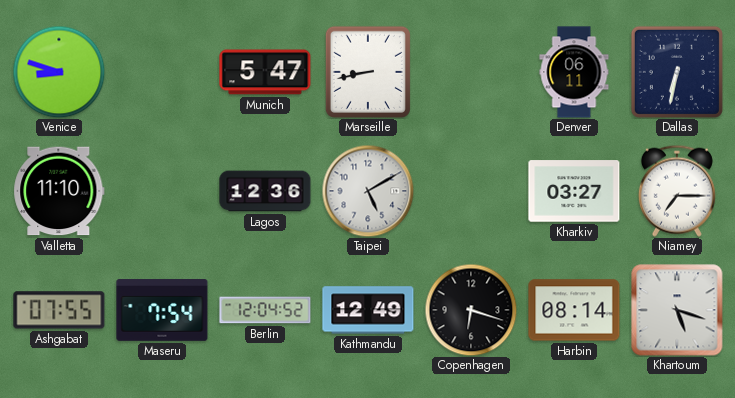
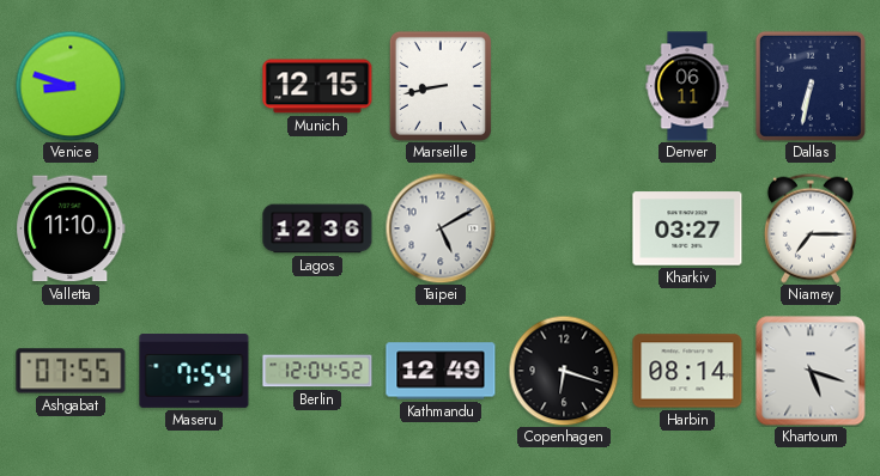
Munich: 5:47 -> 12:15 (317, 86)
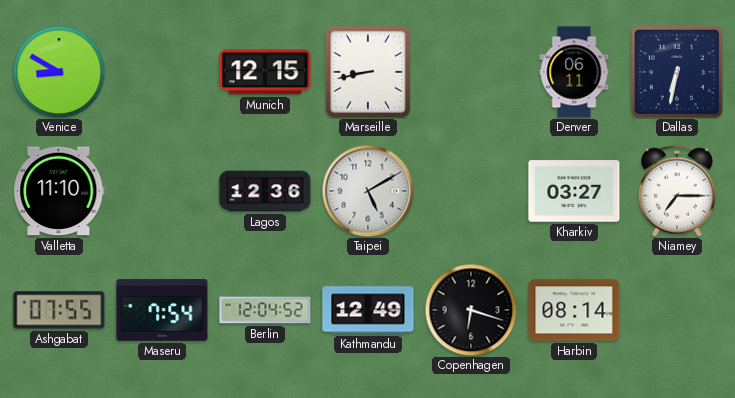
Venice: 8:48 -> 8:50 (59, 72)
Khartoum: 5:18 -> none (811, 371)
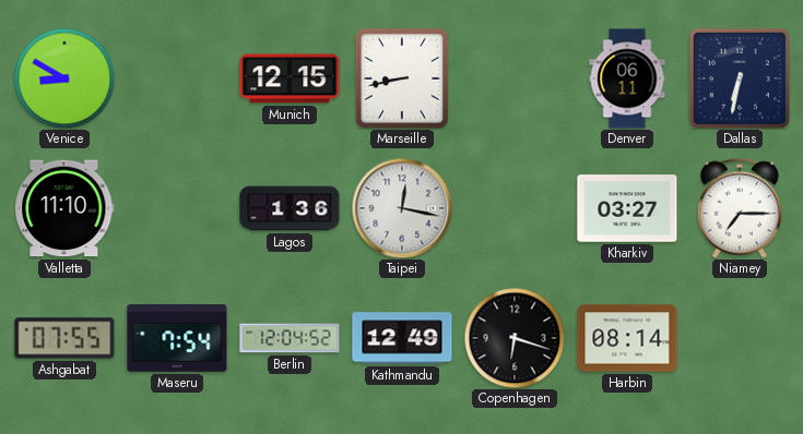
Lagos: 12:36 -> 1:36 (290, 208)
Taipei: 5:10 -> 12:17 (402, 208)
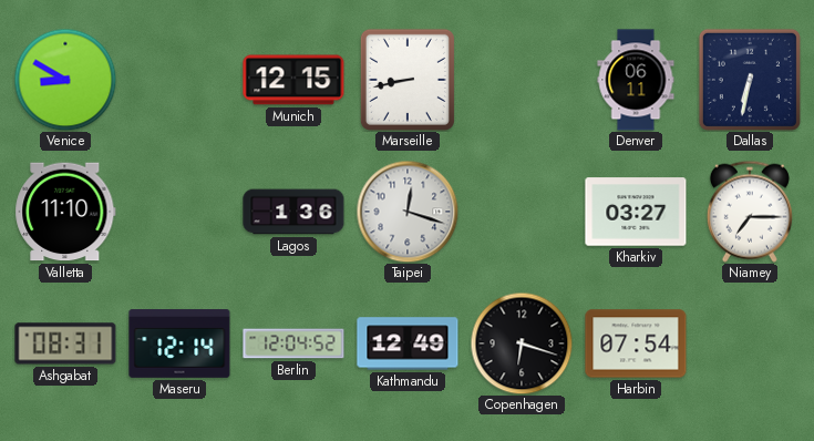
Taipei: 12:17 -> 12:18 (408, 212)
Ashgabat: 07:55 -> 08:31 (65, 343)
Maseru: 7:54 -> 12:14 (179, 345)
Harbin: 08:14 -> 07:54 (636, 343)
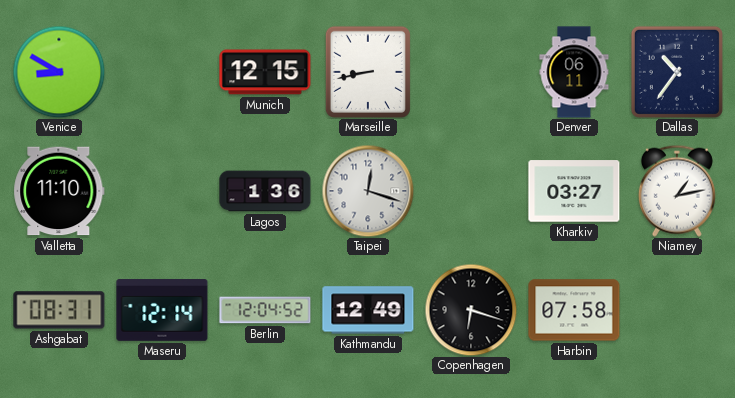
Dallas: 6:32 -> 10:36 (677, 72)
Niamey: 7:15 -> 1:13 (677, 191)
Harbin: 07:54 -> 07:58 (574, 310)
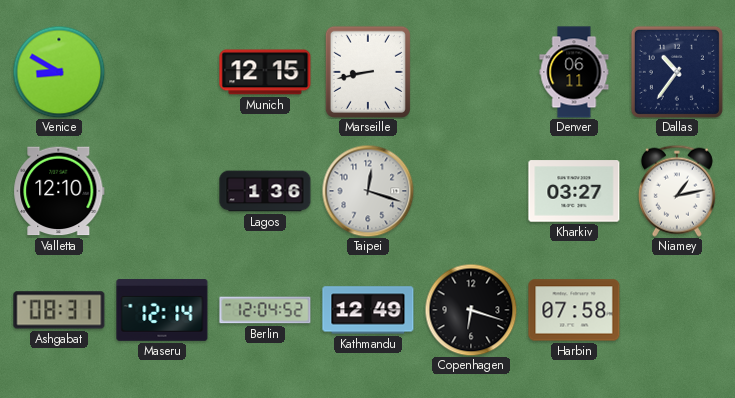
Valletta: 11:10 -> 12:10 (59, 191)
